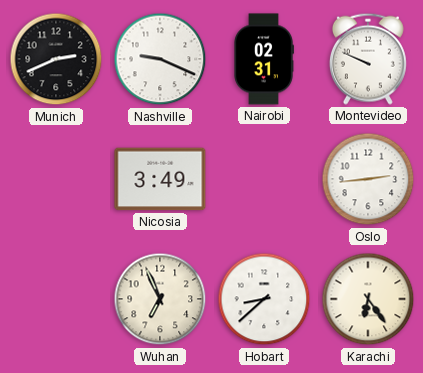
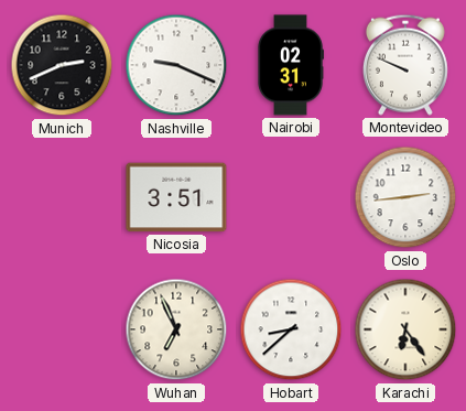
Nicosia: 3:49 -> 3:51 (176, 197)
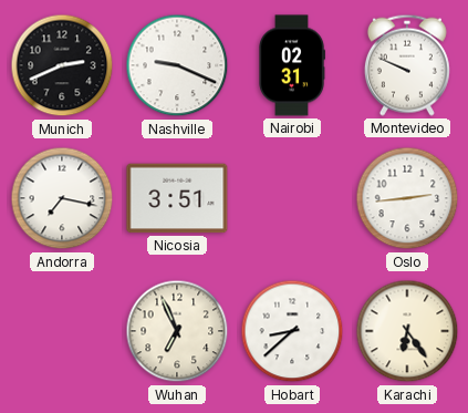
Andorra: none -> 7:17 (62, 198)
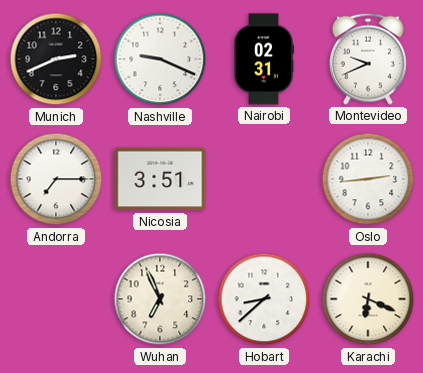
Montevideo: 9:49 -> 9:41 (368, 59)
Andorra: 7:17 -> 7:15 (56, 179)
Karachi: 6:24 -> 6:19 (368, 299)
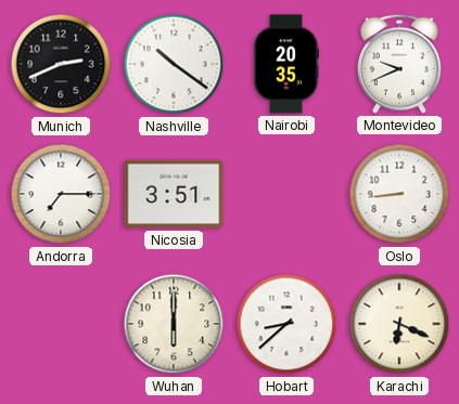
Nashville: 9:19 -> 10:21 (174, 64)
Nairobi: 02:31 -> 20:35 (286, 64)
Oslo: 2:44 -> 8:44 (399, 194)
Wuhan: 6:56 -> 6:00 (174, 324)
